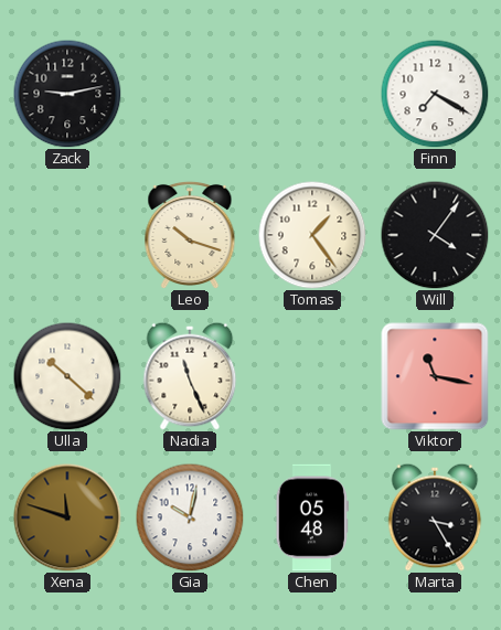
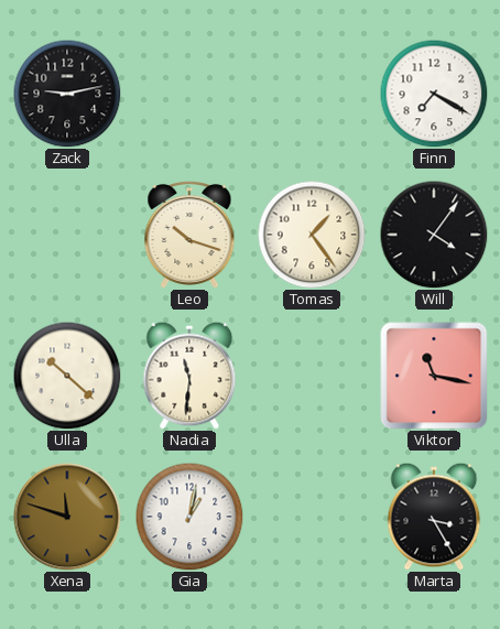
Nadia: 11:26 -> 11:31 (189, 376)
Gia: 10:02 -> 1:02 (189, 517)
Chen: 05:48 -> none (312, 517)
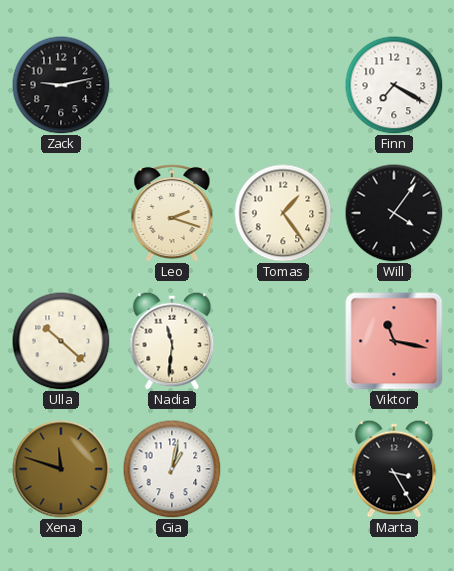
Leo: 10:18 -> 2:18 (172, 212)
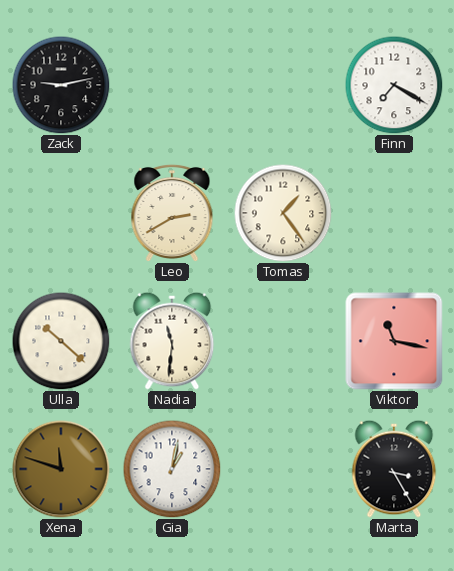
Leo: 2:18 -> 2:40 (172, 212)
Will: 4:06 -> none (394, 213)
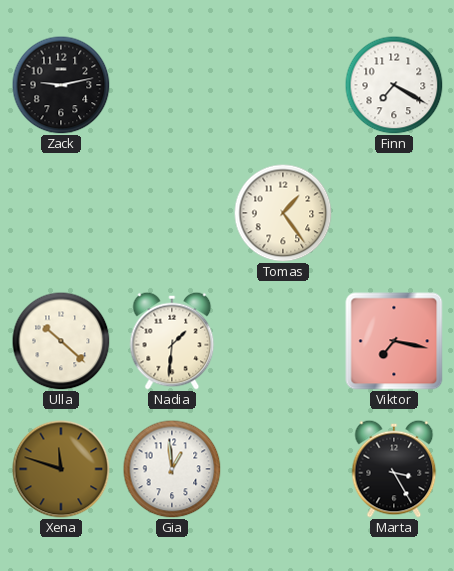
Leo: 2:40 -> none (172, 212)
Nadia: 11:31 -> 1:31 (172, 341)
Viktor: 11:17 -> 7:17 (394, 341)
Gia: 1:02 -> 12:59 (172, 469)
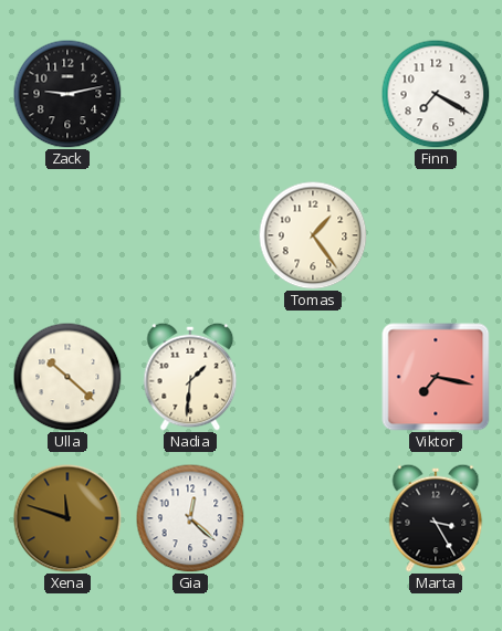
Gia: 12:59 -> 12:22 (190, 518)
